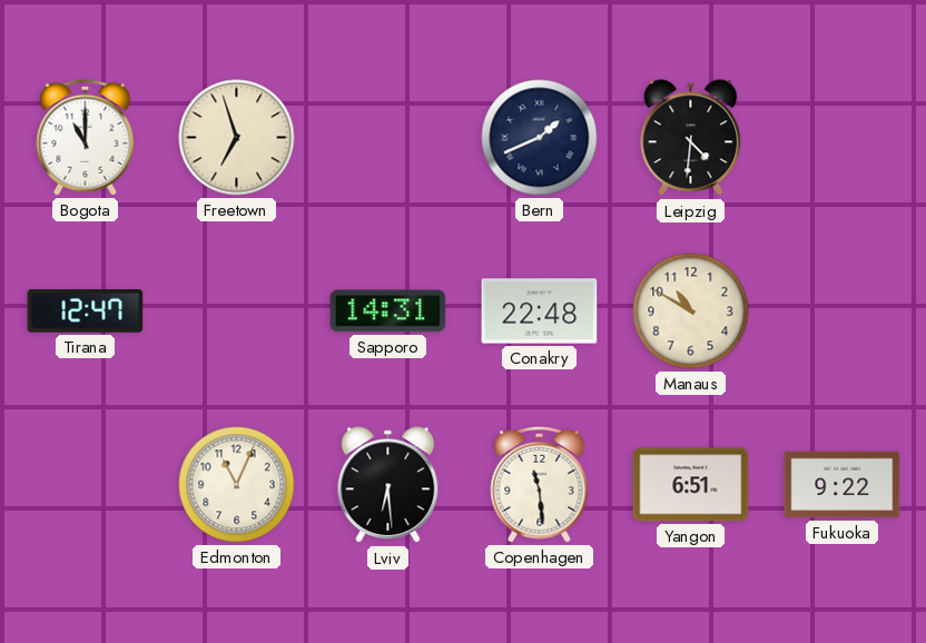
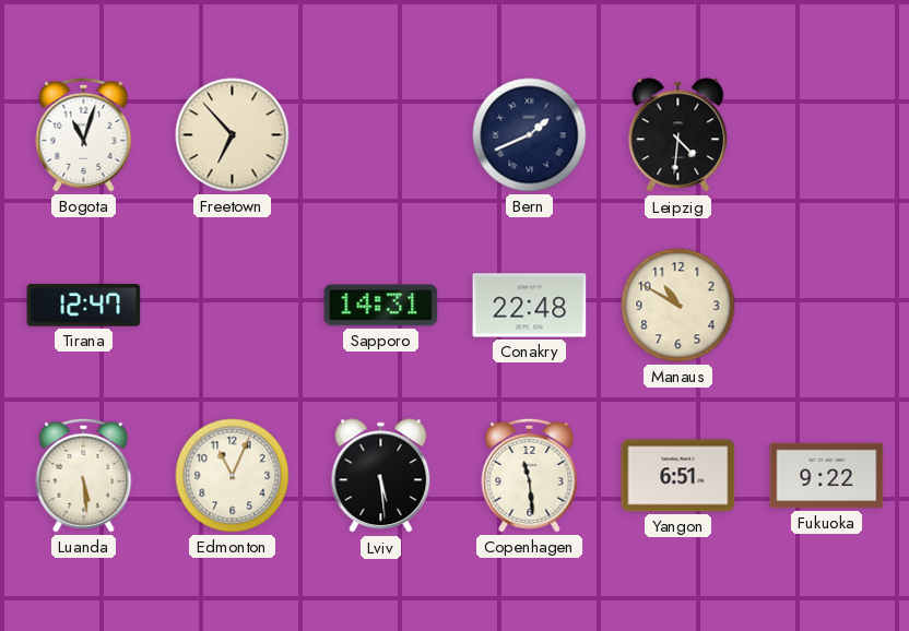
Bogota: 11:00 -> 11:03 (84, 134)
Freetown: 6:57 -> 6:53 (233, 135)
Luanda: none -> 5:29 (84, 475)
Lviv: 6:29 -> 5:29 (381, 476)
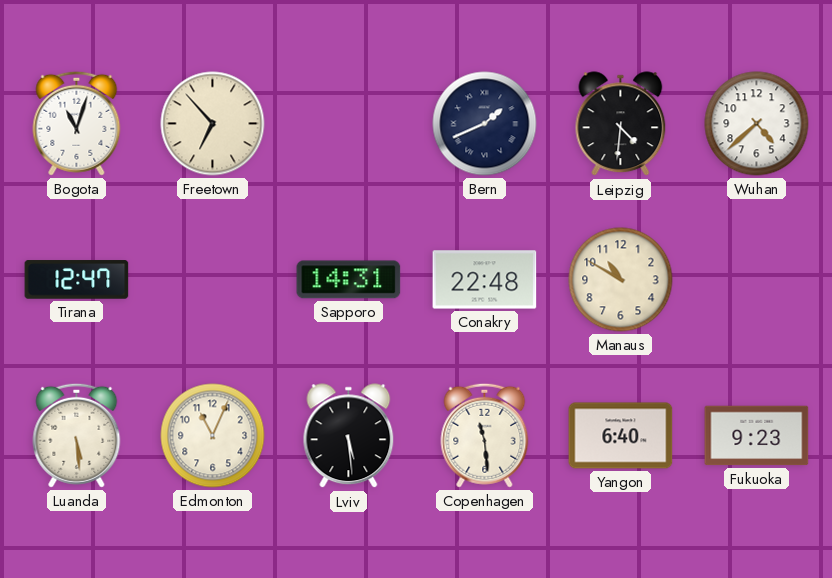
Wuhan: none -> 4:38 (757, 124)
Yangon: 6:51 -> 6:40 (621, 436)
Fukuoka: 9:22 -> 9:23 (757, 436)
